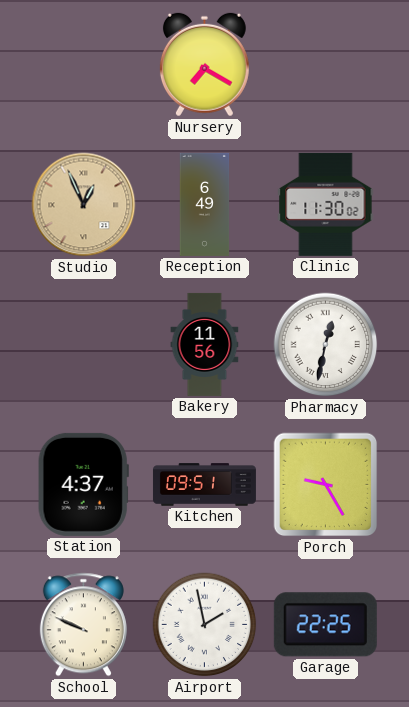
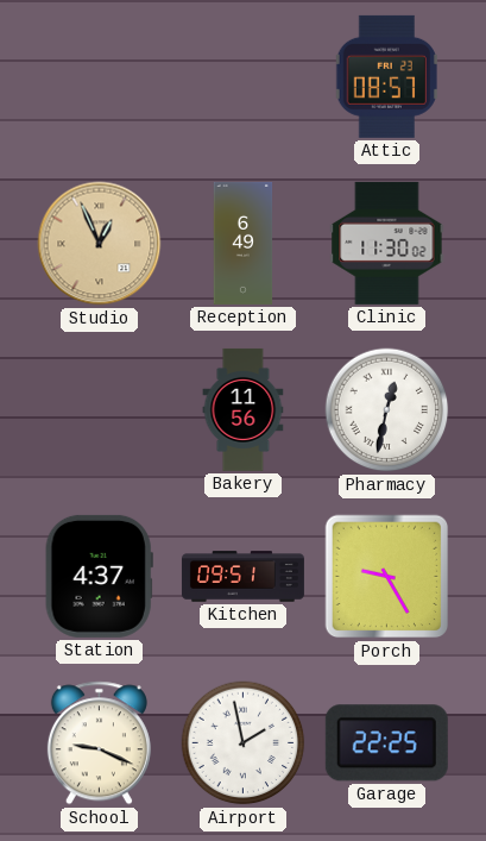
Nursery: 7:20 -> none (204, 65)
Attic: none -> 08:57 (386, 76)
School: 9:49 -> 9:19 (99, 743)
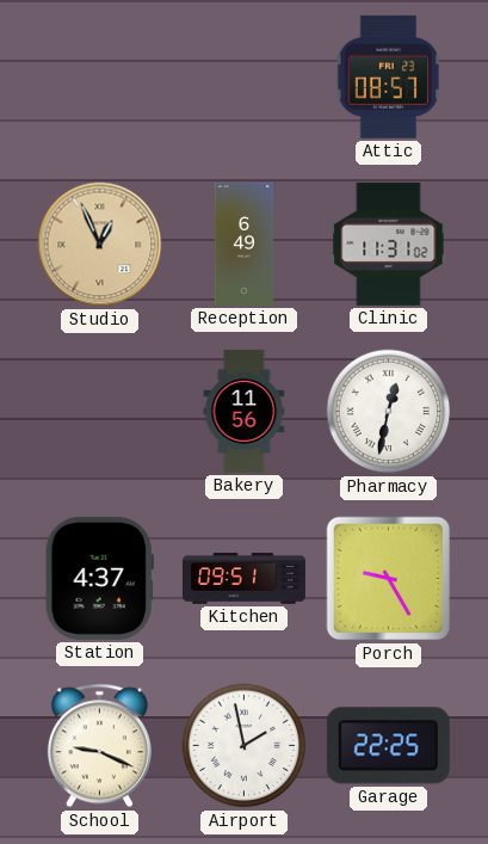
Clinic: 11:30 -> 11:31 (389, 244)
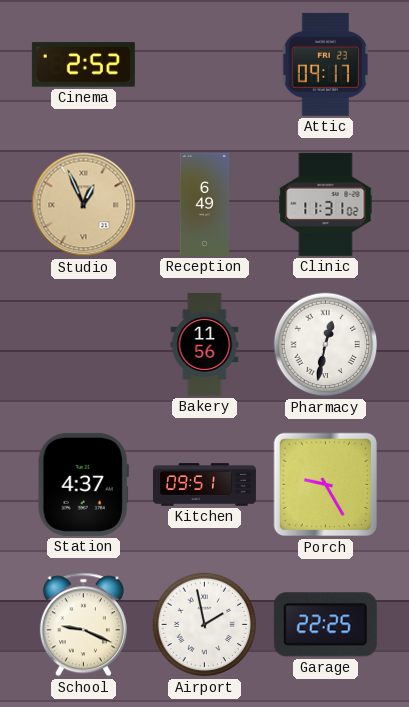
Cinema: none -> 2:52 (83, 65)
Attic: 08:57 -> 09:17 (325, 64)
